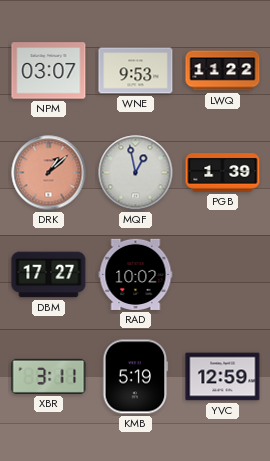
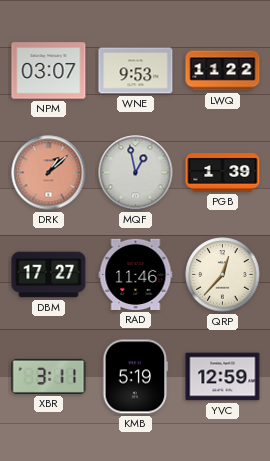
RAD: 10:02 -> 11:46 (136, 274)
QRP: none -> 12:37 (223, 275)
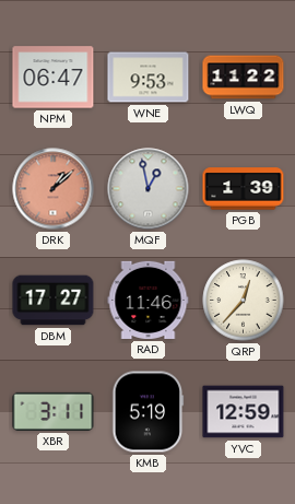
NPM: 03:07 -> 06:47 (54, 78)
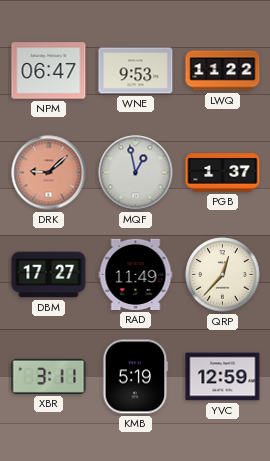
DRK: 1:08 -> 9:08 (49, 173)
PGB: 1:39 -> 1:37 (223, 173)
RAD: 11:46 -> 11:49 (136, 274)
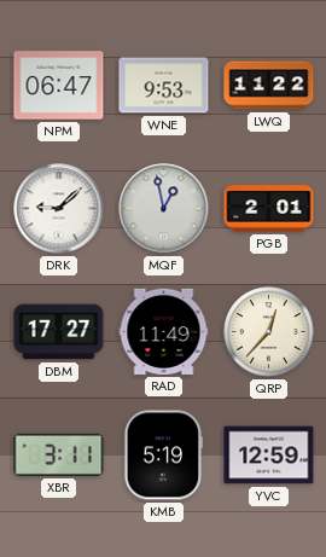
DRK dial: salmon -> white (59, 209)
PGB: 1:37 -> 2:01 (269, 209)
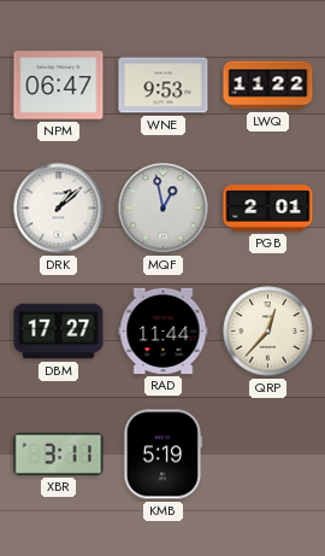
DRK: 9:08 -> 1:08 (59, 209)
RAD: 11:49 -> 11:44 (164, 330)
YVC: 12:59 -> none (269, 456)
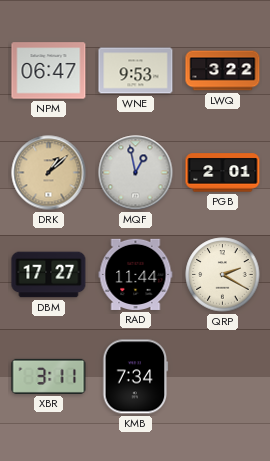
LWQ: 11:22 -> 3:22 (223, 71)
DRK dial: white -> champagne (49, 173)
QRP: 12:37 -> 2:20 (223, 275)
KMB: 5:19 -> 7:34 (136, 377)
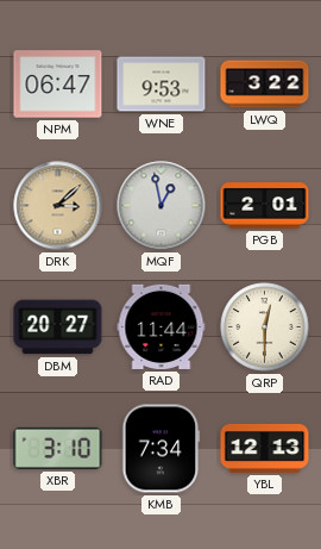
DRK: 1:08 -> 3:08 (58, 206)
DBM: 17:27 -> 20:27 (58, 327)
QRP: 2:20 -> 12:30 (265, 327)
XBR: 3:11 -> 3:10 (58, 448)
YBL: none -> 12:13 (265, 448)
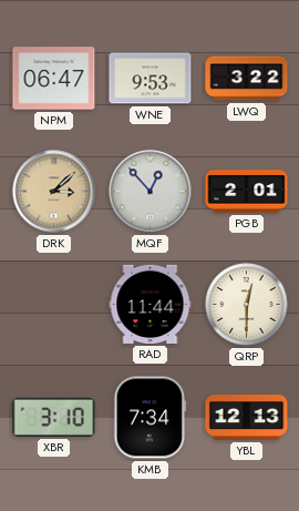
MQF: 12:58 -> 12:53 (151, 192)
DBM: 20:27 -> none (58, 327)
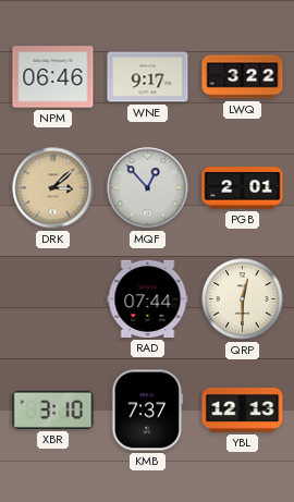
NPM: 06:47 -> 06:46 (53, 77)
WNE: 9:53 -> 9:17 (148, 77)
RAD: 11:44 -> 07:44 (148, 298)
KMB: 7:34 -> 7:37 (148, 411)
